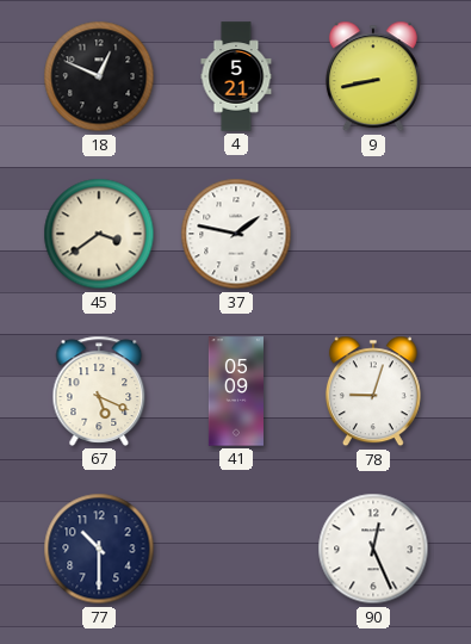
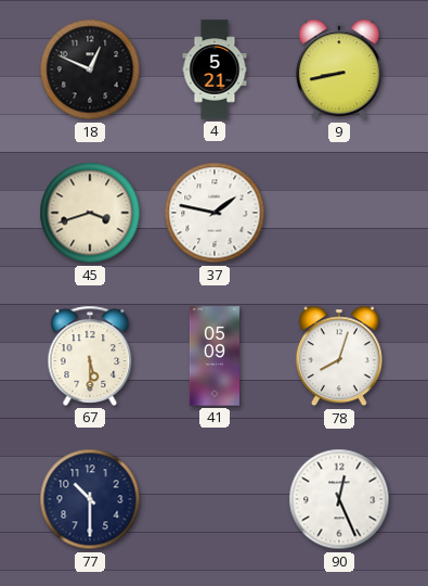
45: 3:39 -> 3:42 (90, 213)
67: 5:19 -> 5:30 (90, 356)
78: 9:03 -> 8:03 (339, 356)
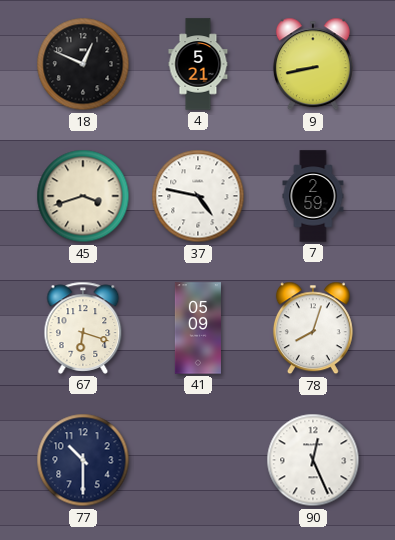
37: 1:47 -> 4:47 (198, 196)
7: none -> 2:59 (313, 196)
67: 5:30 -> 6:18 (83, 328)
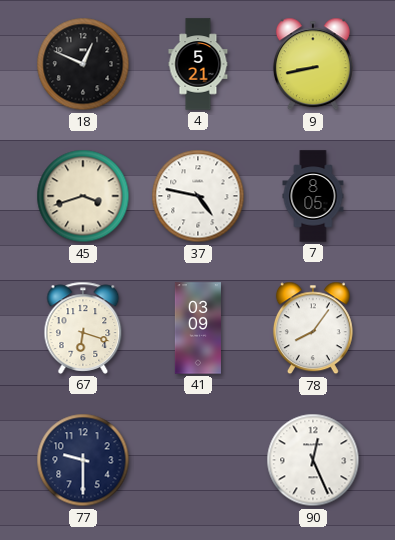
7: 2:59 -> 8:05 (313, 196)
41: 05:09 -> 03:09 (198, 328)
78: 8:03 -> 8:06 (313, 328)
77: 10:30 -> 9:30 (83, 460)
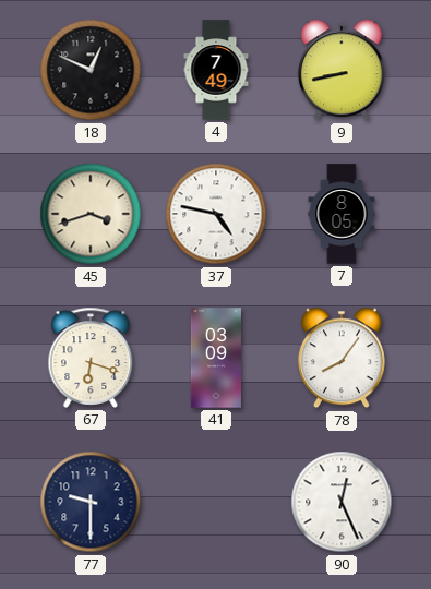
4: 5:21 -> 7:49 (216, 70)
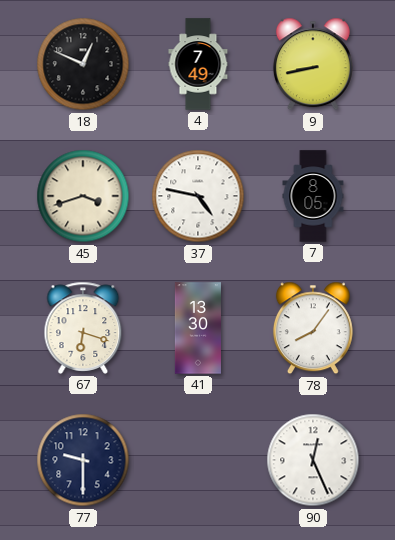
41: 03:09 -> 13:30 (198, 328)
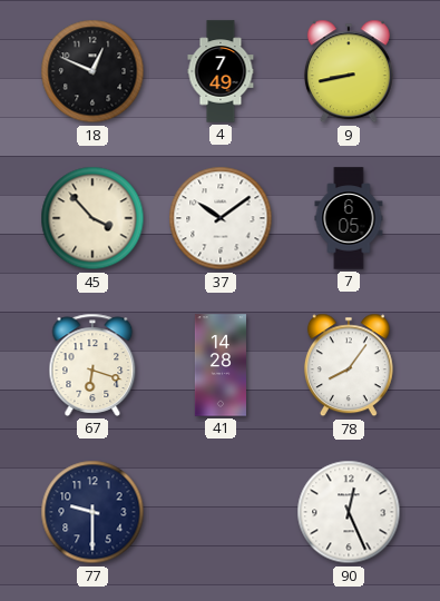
45: 3:42 -> 3:53 (92, 218)
37: 4:47 -> 10:09 (221, 218)
7: 8:05 -> 6:05 (349, 218)
41: 13:30 -> 14:28 (221, 365)
